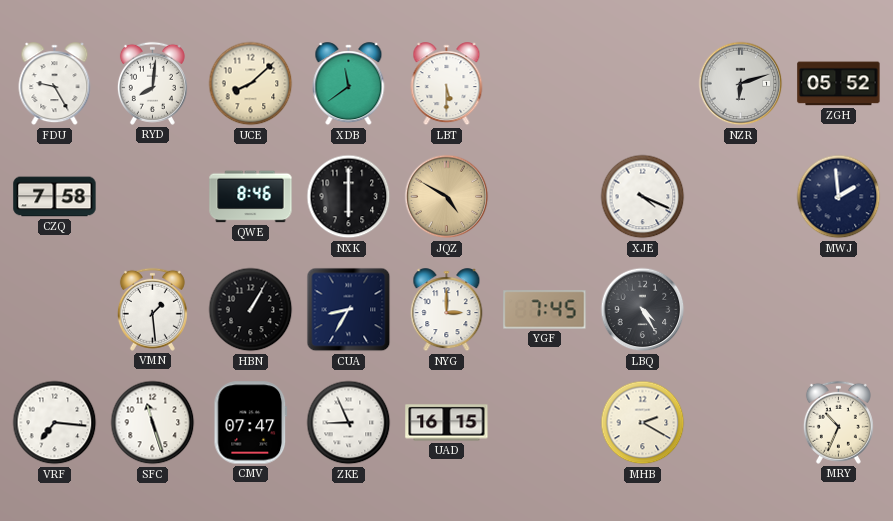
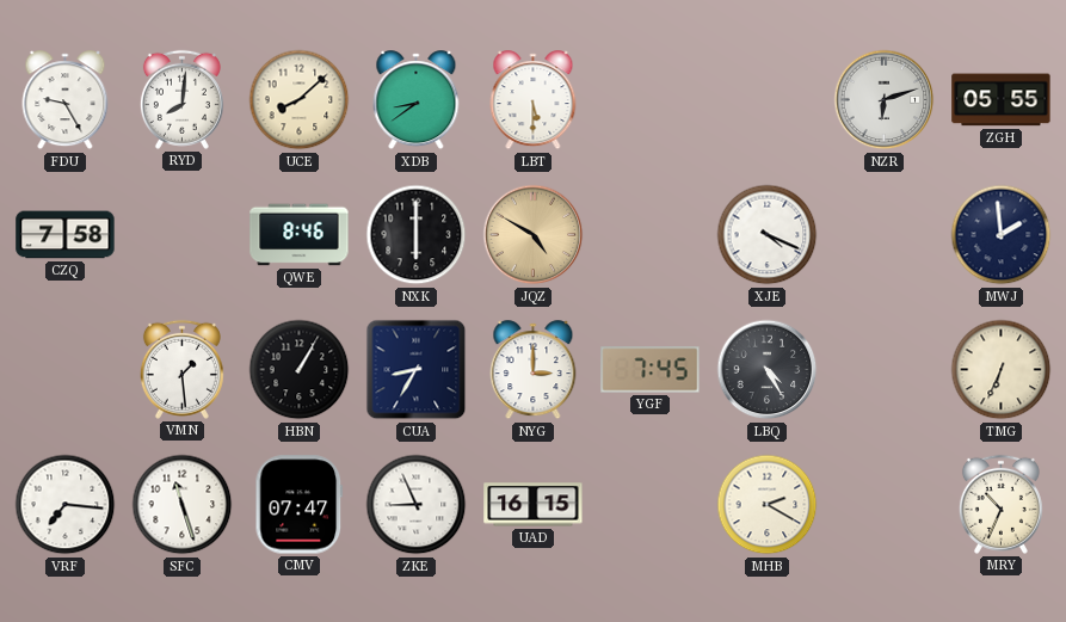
XDB: 11:39 -> 8:39 (417, 100)
ZGH: 05:52 -> 05:55 (1002, 100)
TMG: none -> 6:34 (1002, 370)
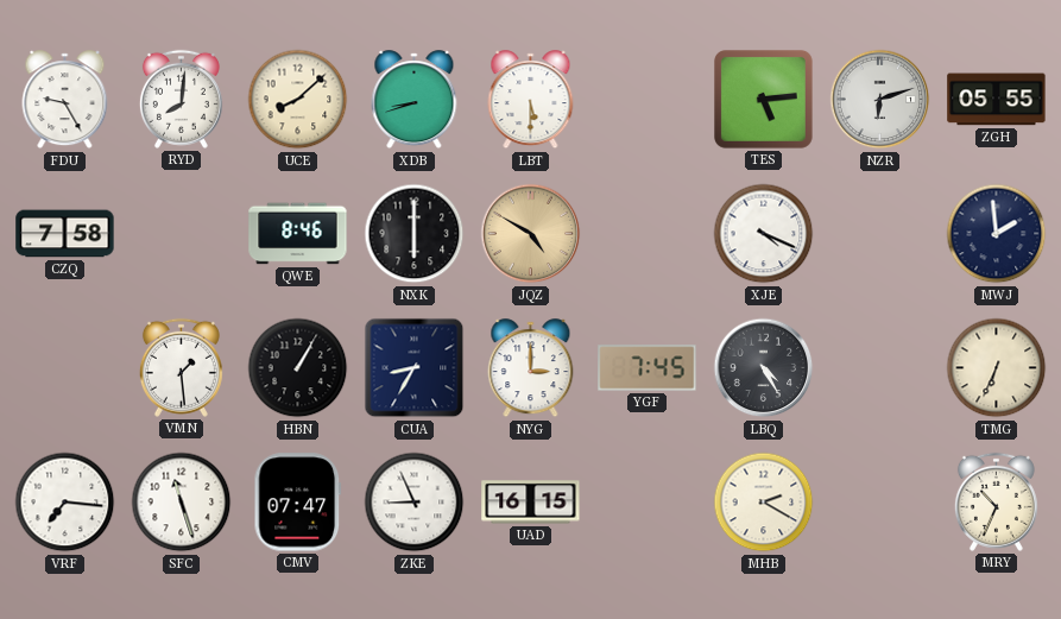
XDB: 8:39 -> 8:42 (415, 100)
TES: none -> 5:14 (764, 100)
